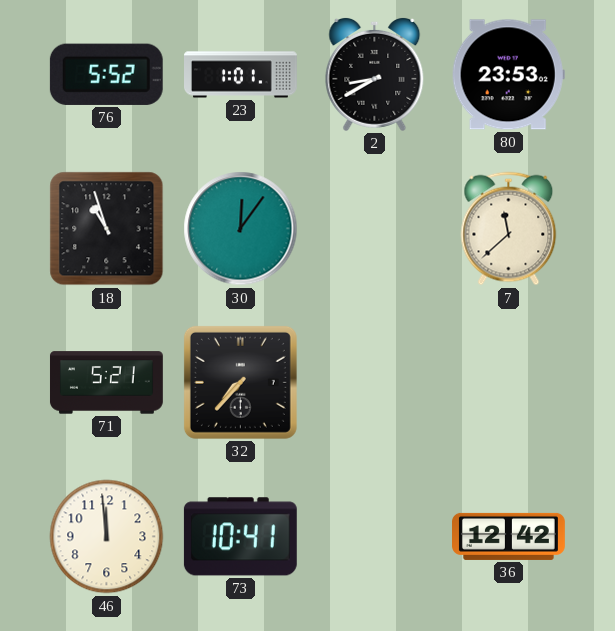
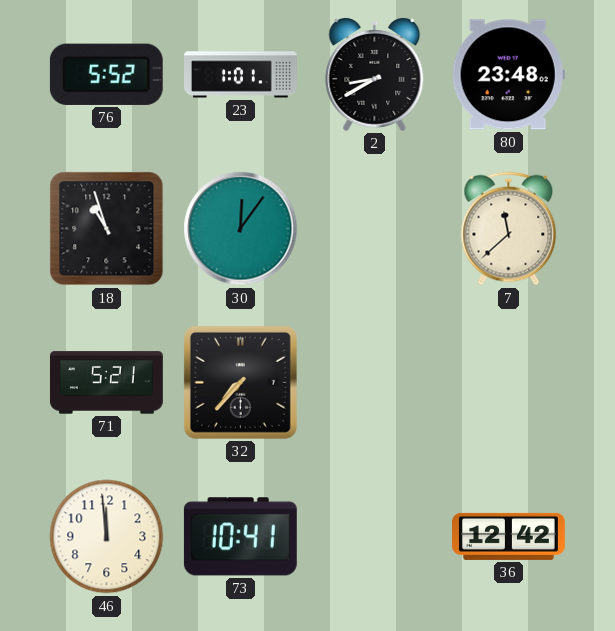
80: 23:53 -> 23:48 (508, 75)
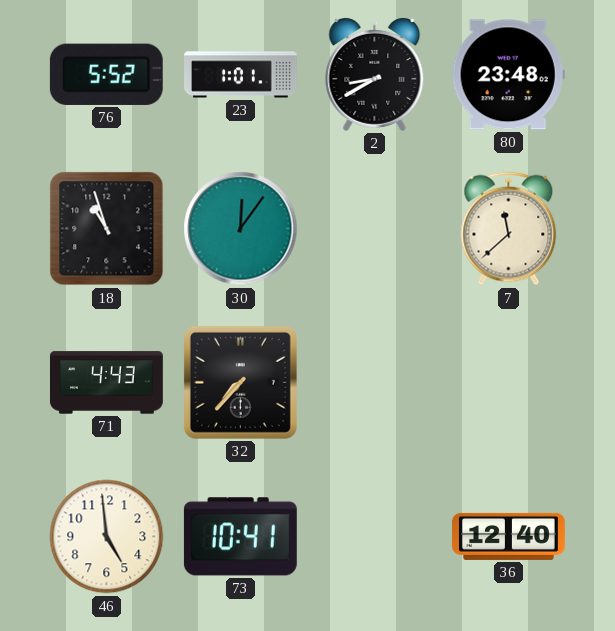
71: 5:21 -> 4:43 (106, 383)
46: 11:59 -> 4:59 (107, 537)
36: 12:42 -> 12:40 (509, 536)
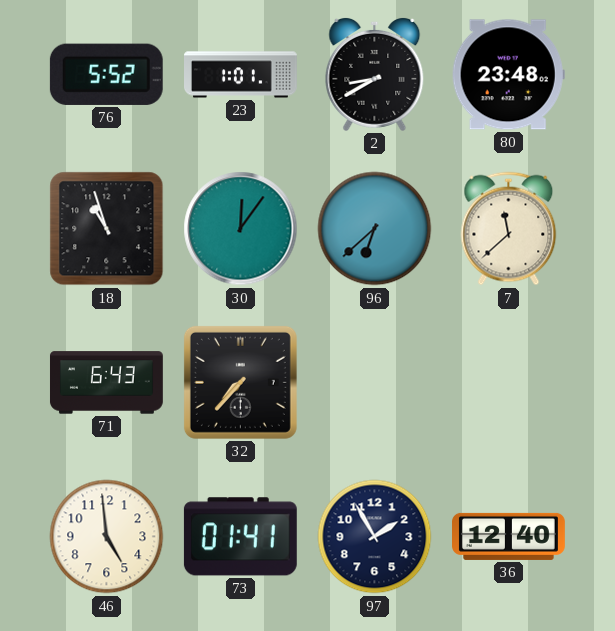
96: none -> 6:38 (375, 229)
71: 4:43 -> 6:43 (106, 383)
73: 10:41 -> 01:41 (240, 537)
97: none -> 1:55 (375, 537)
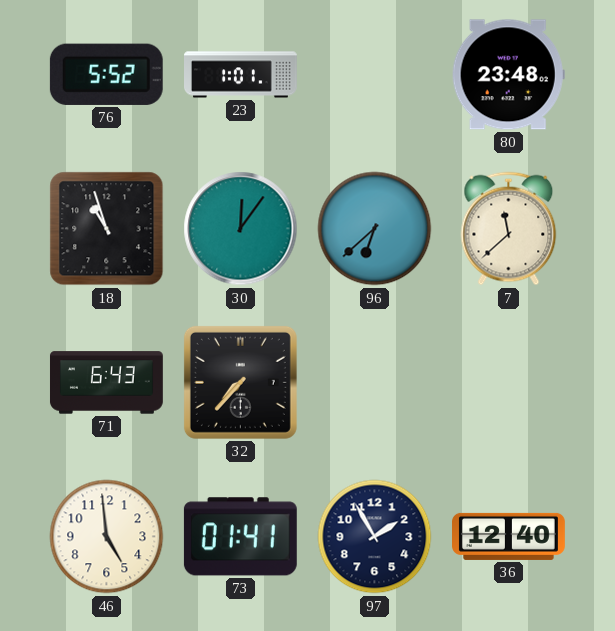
2: 8:40 -> none (375, 74)
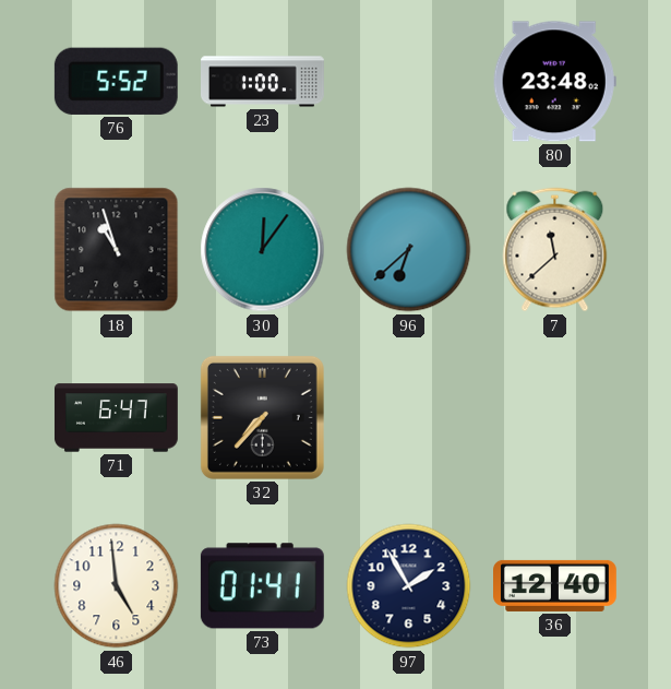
23: 1:01 -> 1:00 (263, 82)
71: 6:43 -> 6:47 (116, 418)
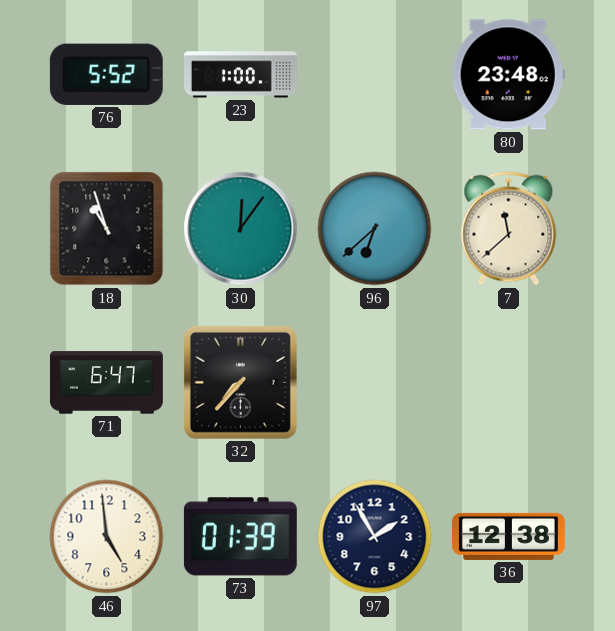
73: 01:41 -> 01:39 (240, 537)
36: 12:40 -> 12:38 (509, 536)
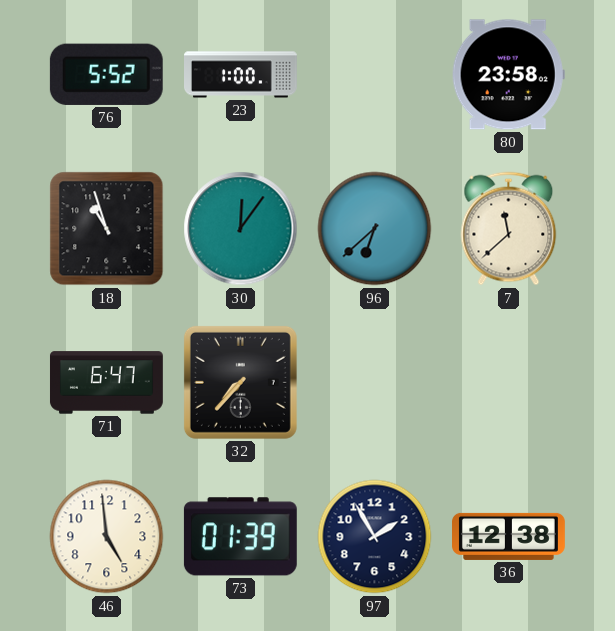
80: 23:48 -> 23:58 (508, 75)
